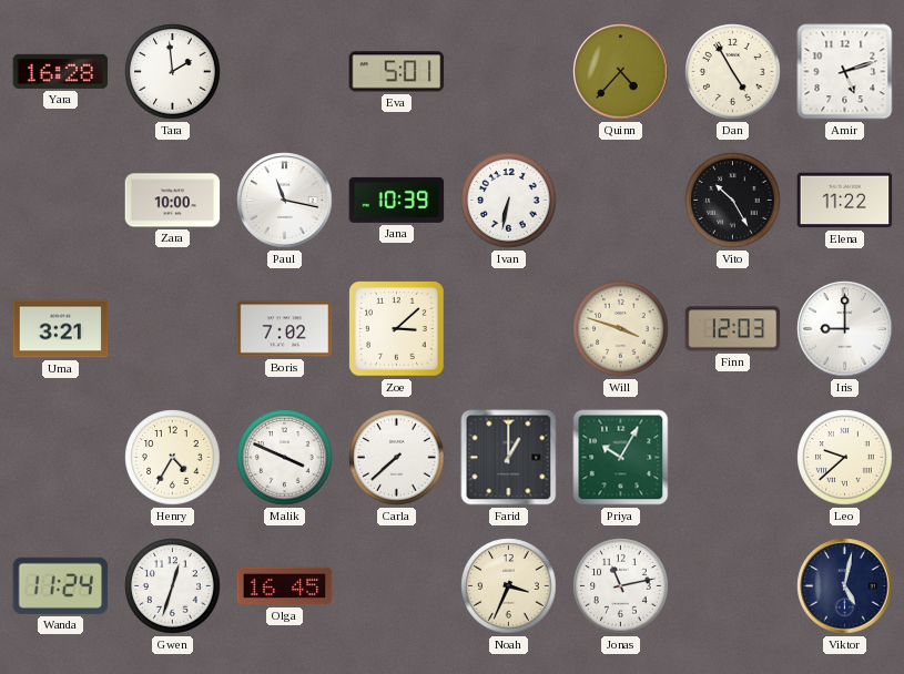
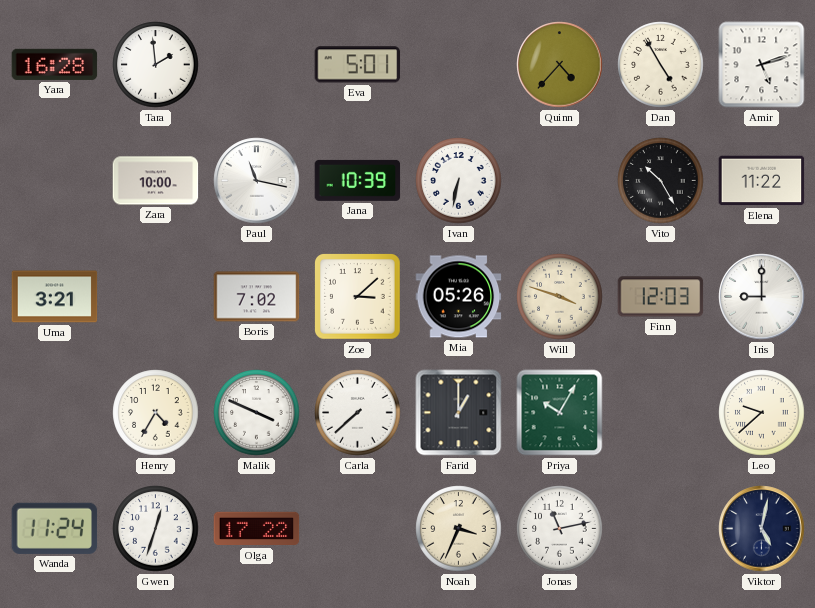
Mia: none -> 05:26 (459, 297)
Olga: 16:45 -> 17:22 (257, 529)
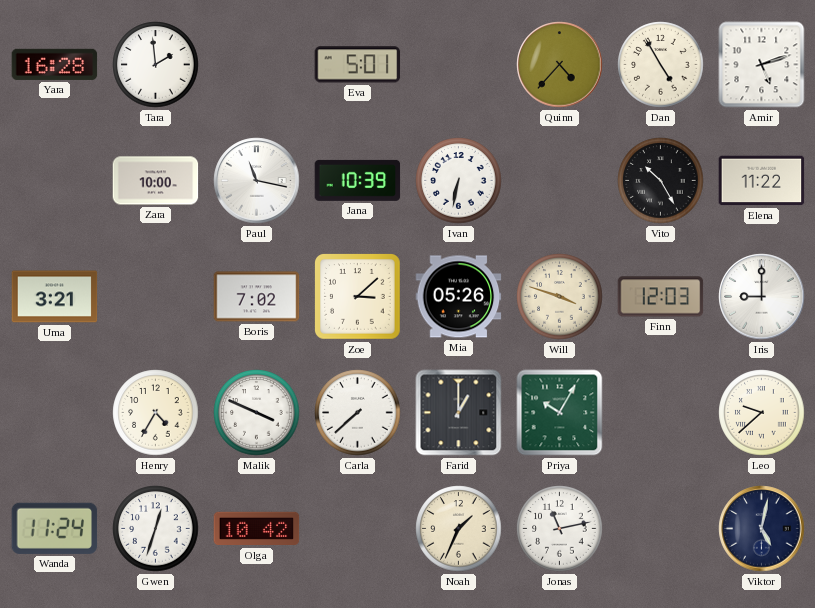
Olga: 17:22 -> 10:42 (257, 529)
Noah: 3:34 -> 1:34 (459, 529)
